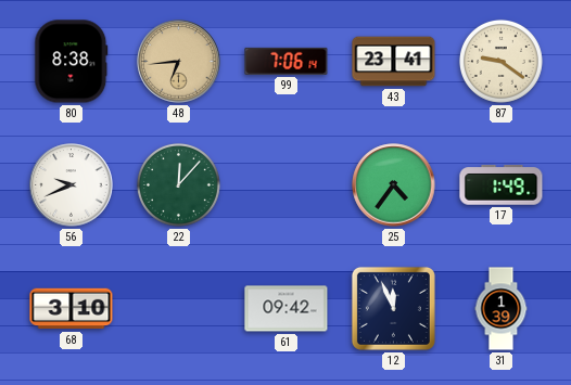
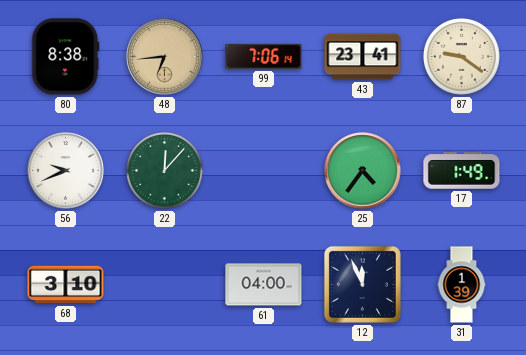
61: 09:42 -> 04:00 (264, 285)
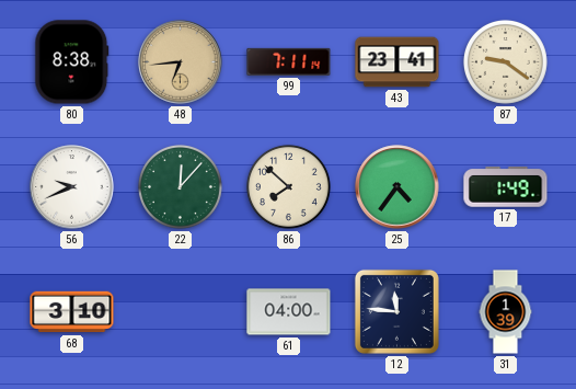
99: 7:06 -> 7:11 (289, 61)
86: none -> 7:52 (288, 186)
12: 11:56 -> 11:46 (396, 311)
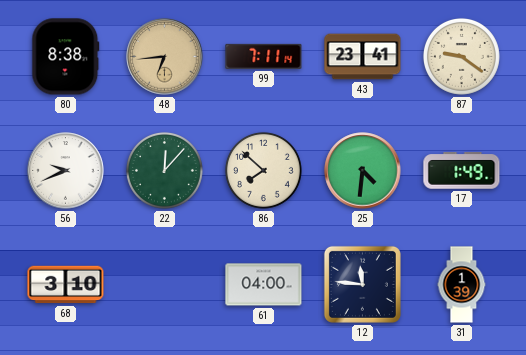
25: 4:36 -> 4:31 (363, 171)
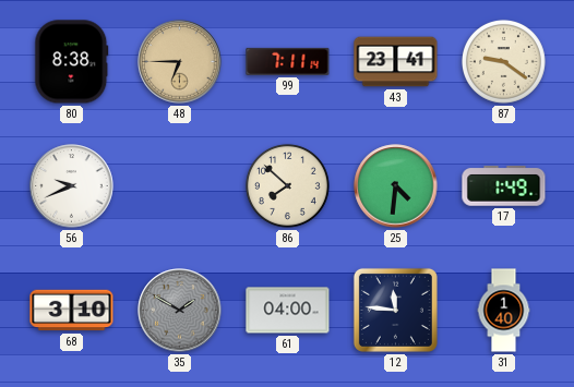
48: 6:44 -> 6:45 (180, 62)
22: 12:07 -> none (164, 170)
35: none -> 1:50 (180, 311)
31: 1:39 -> 1:40 (504, 311)
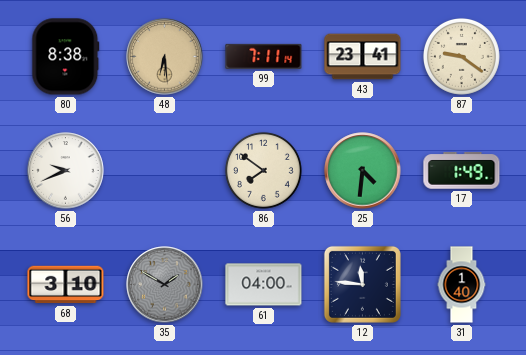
48: 6:45 -> 6:29 (165, 57)
86: 7:52 -> 7:51 (263, 170)
